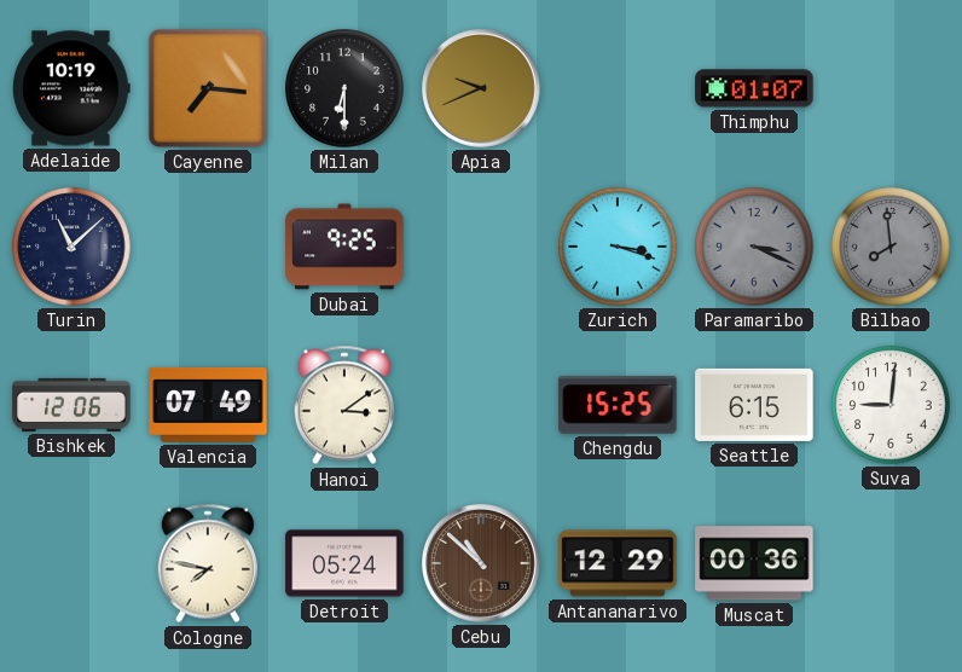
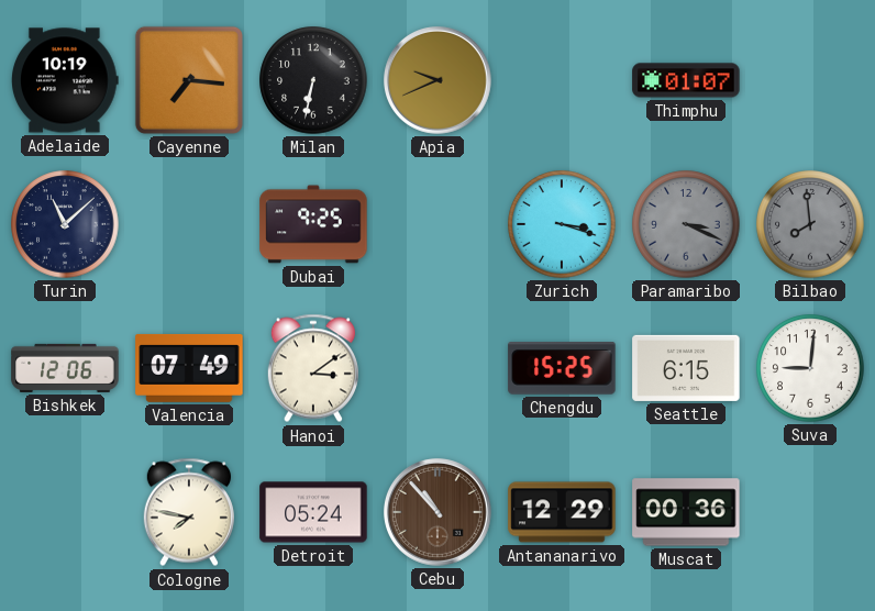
Milan: 6:30 -> 6:32 (313, 80)
Cebu: 10:52 -> 10:53 (437, 512)
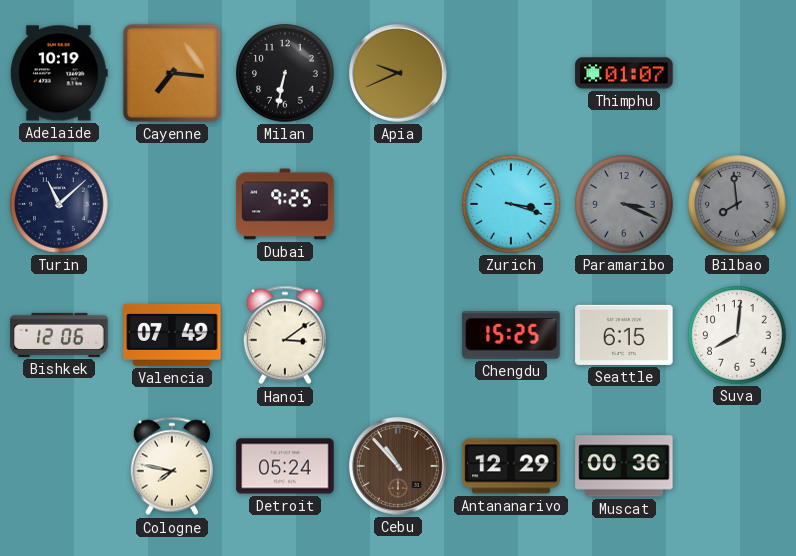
Suva: 9:01 -> 8:01 (737, 335)
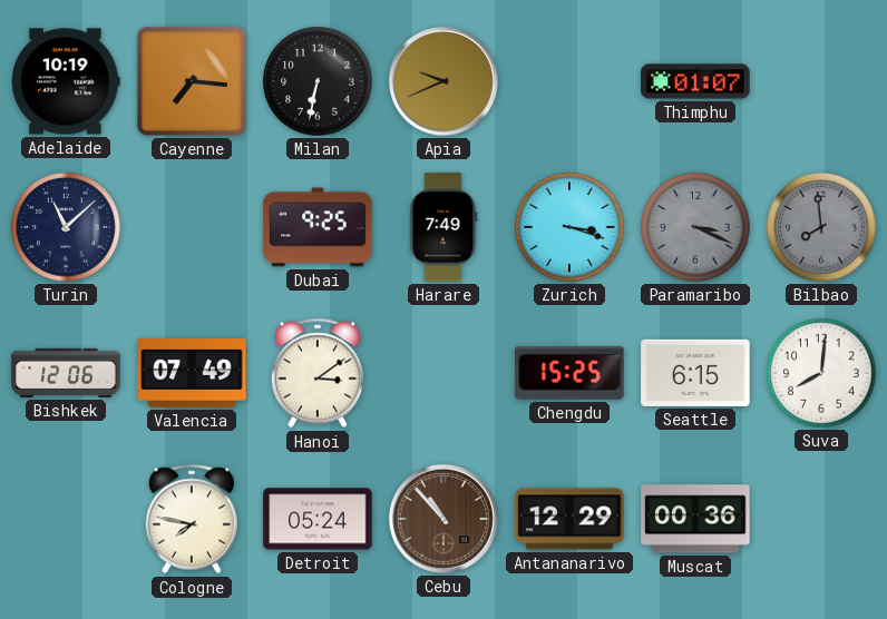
Harare: none -> 7:49 (443, 227)
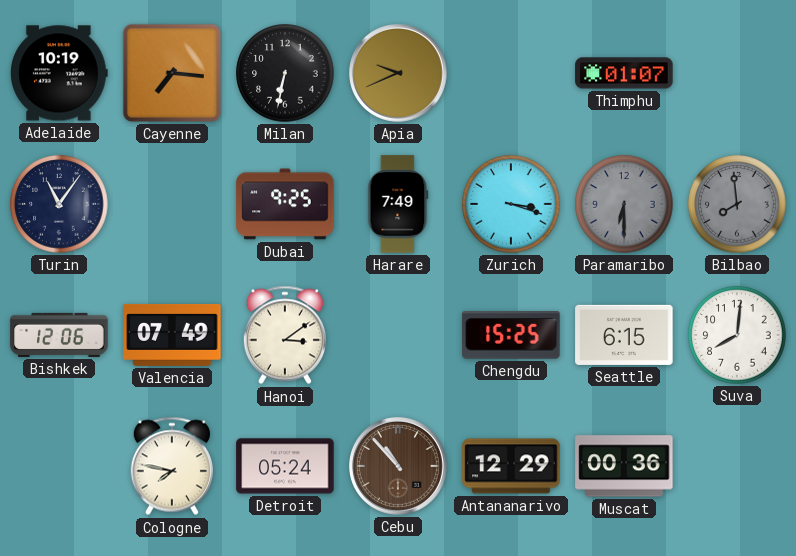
Turin: 11:08 -> 11:06 (59, 204)
Paramaribo: 3:19 -> 6:30 (624, 204)
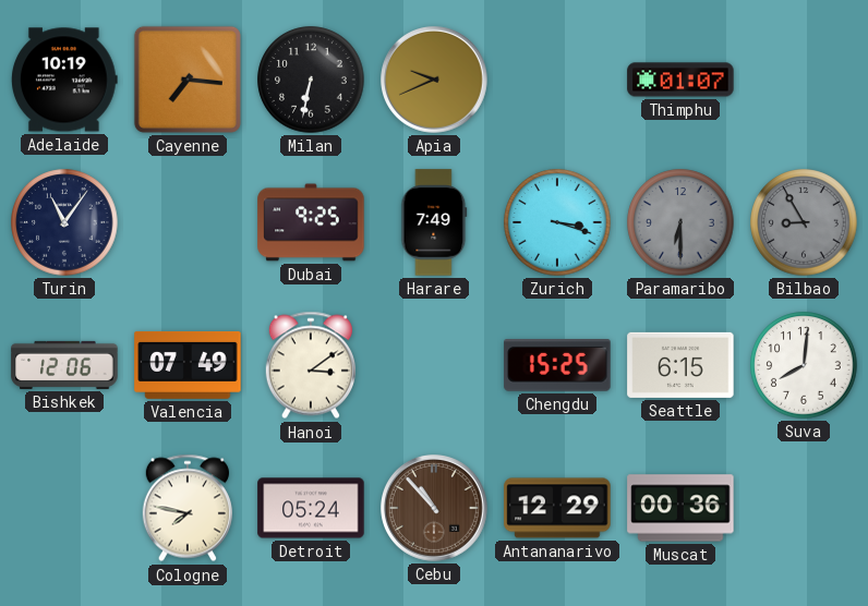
Bilbao: 7:59 -> 8:55 (804, 222)
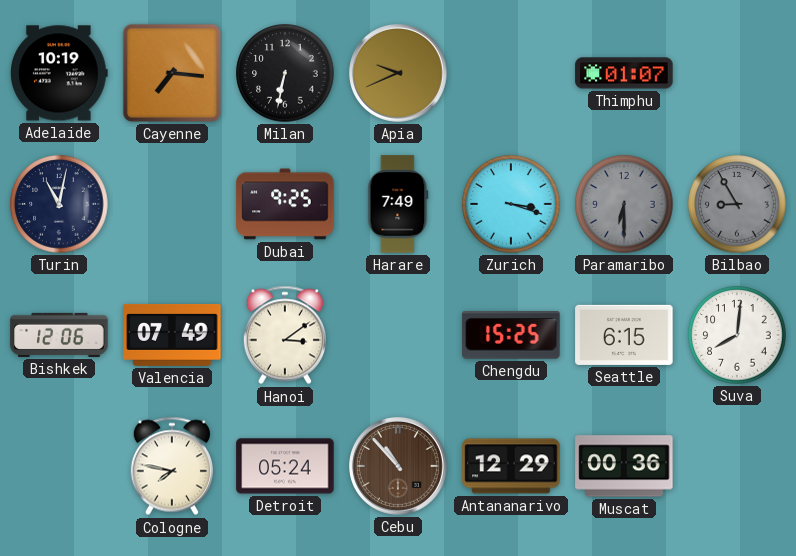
Turin: 11:06 -> 11:02 (59, 204)
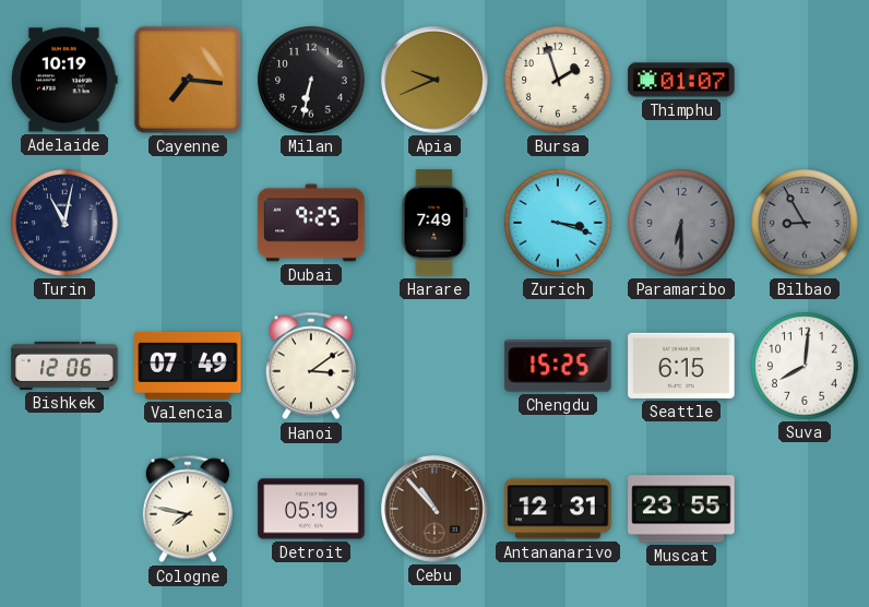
Bursa: none -> 1:57 (558, 80)
Detroit: 05:24 -> 05:19 (311, 509)
Antananarivo: 12:29 -> 12:31 (558, 509)
Muscat: 00:36 -> 23:55 (681, 509)
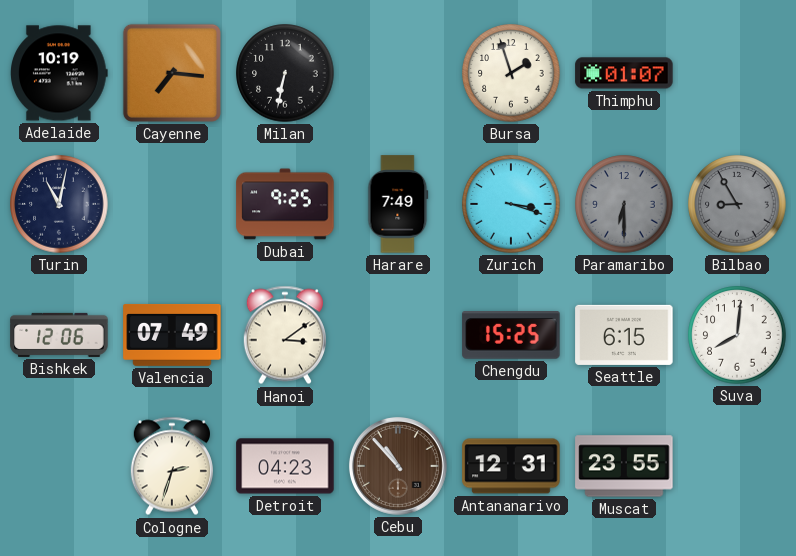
Apia: 9:41 -> none (434, 80)
Cologne: 7:47 -> 2:33 (172, 466)
Detroit: 05:19 -> 04:23 (285, 466)
